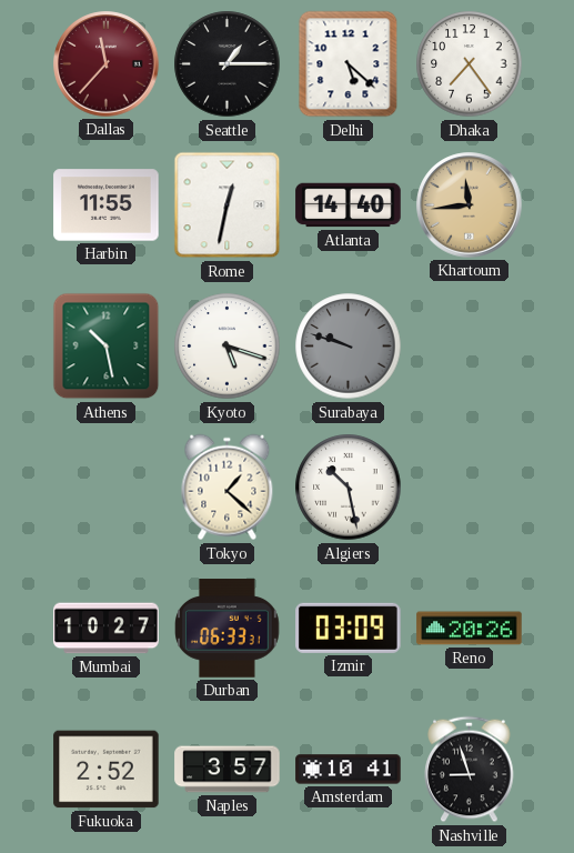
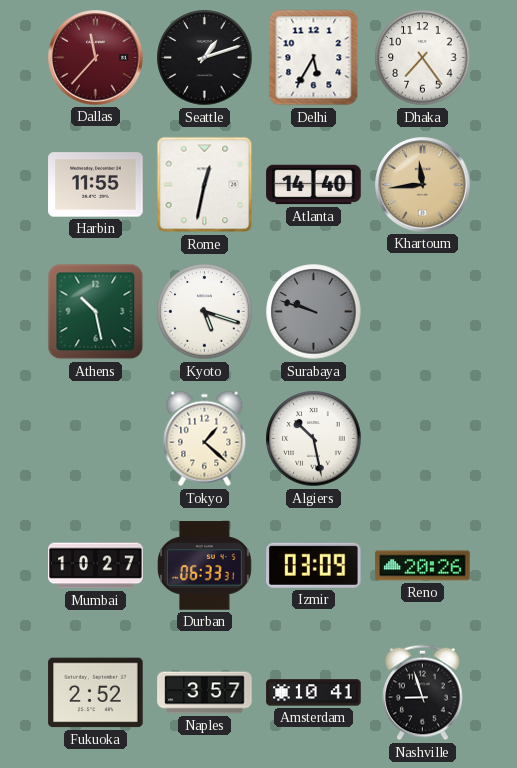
Seattle: 1:15 -> 1:12 (205, 58)
Delhi: 5:22 -> 5:35 (314, 58)
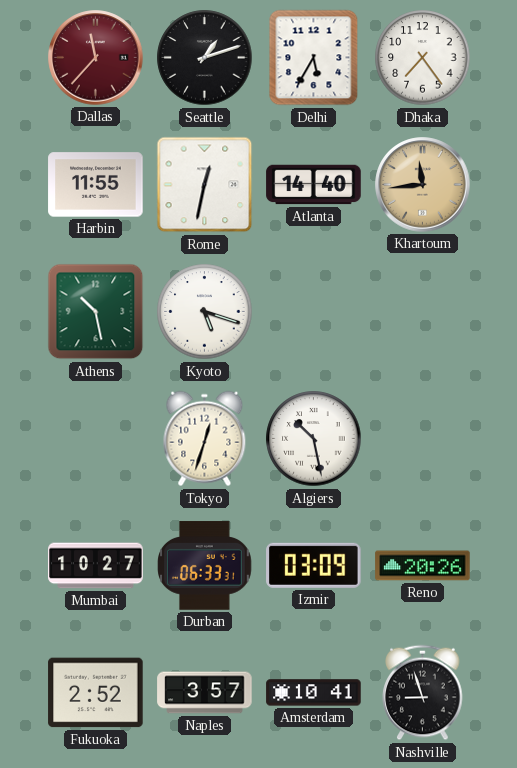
Surabaya: 9:48 -> none (314, 312)
Tokyo: 1:22 -> 12:33 (205, 439)
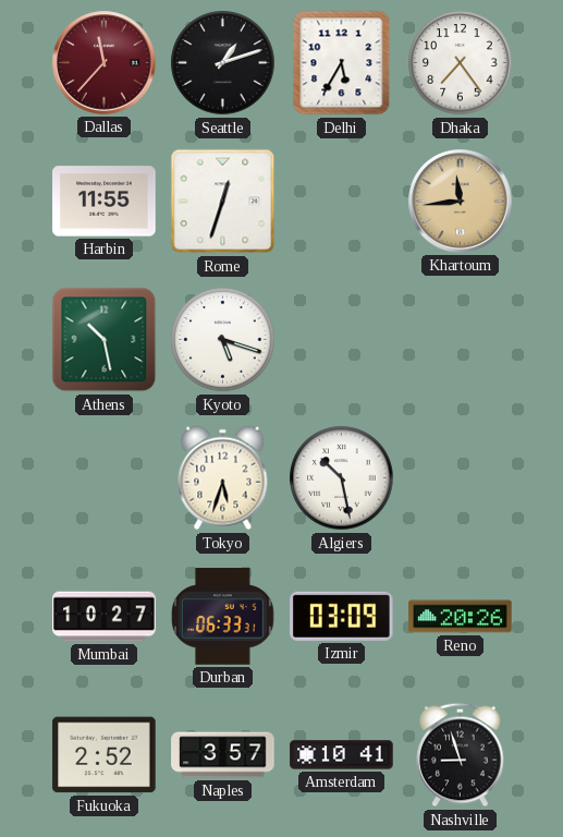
Rome: 12:32 -> 12:33 (223, 202)
Atlanta: 14:40 -> none (314, 185)
Tokyo: 12:33 -> 5:33 (223, 478)
